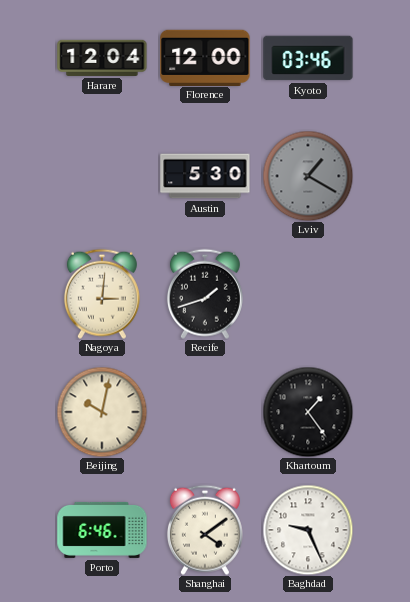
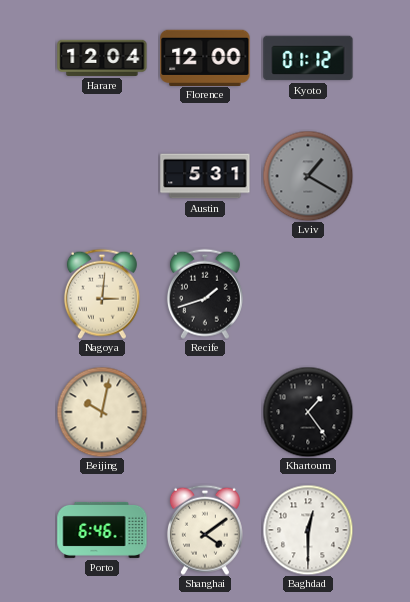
Kyoto: 03:46 -> 01:12 (308, 58)
Austin: 5:30 -> 5:31 (205, 176)
Baghdad: 9:26 -> 12:30 (308, 530)
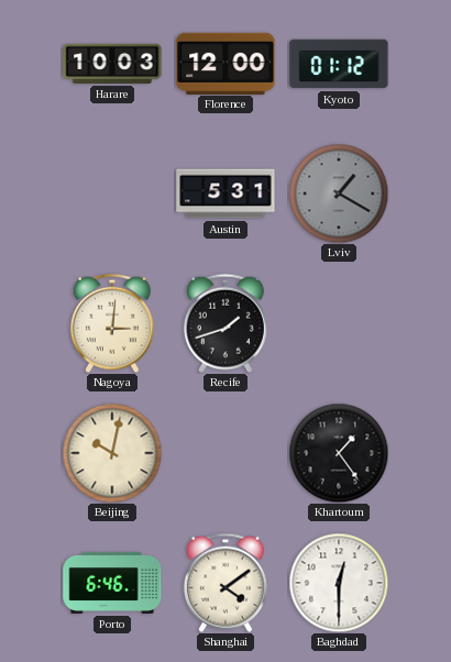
Harare: 12:04 -> 10:03 (112, 64)
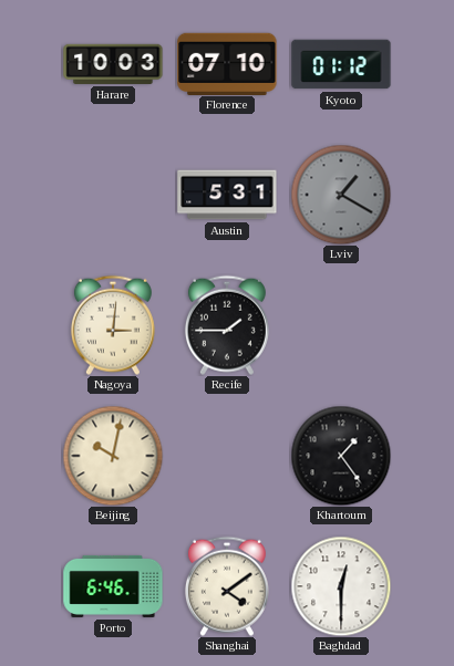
Florence: 12:00 -> 07:10 (227, 63)
Recife: 1:42 -> 1:45 (227, 325)
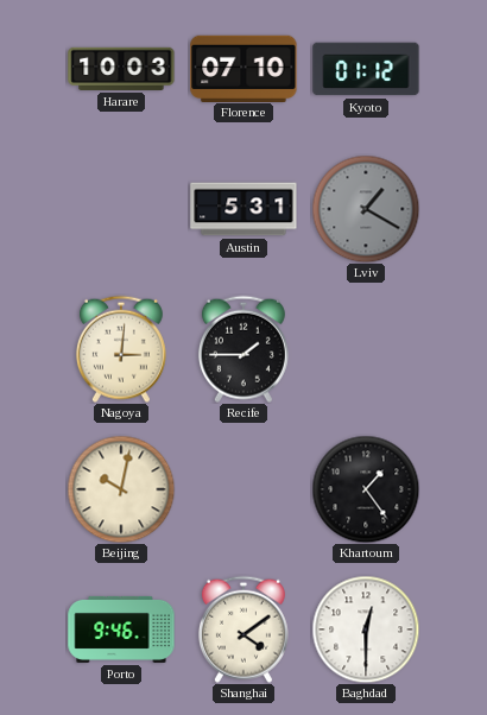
Porto: 6:46 -> 9:46 (121, 629)
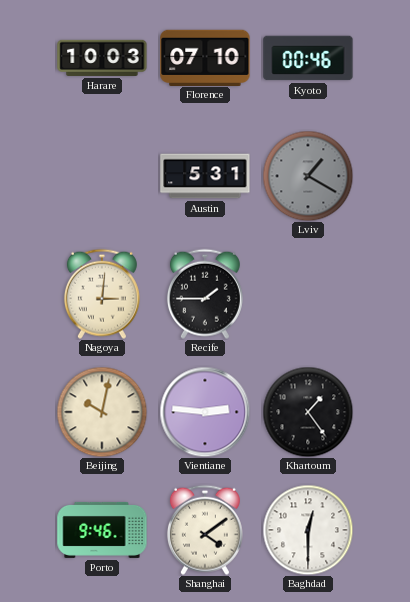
Kyoto: 01:12 -> 00:46 (308, 58)
Vientiane: none -> 2:46 (205, 412)
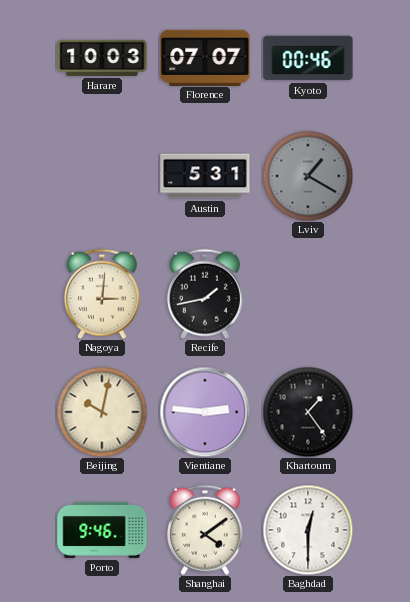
Florence: 07:10 -> 07:07 (205, 57)
Recife: 1:45 -> 1:43 (205, 294)
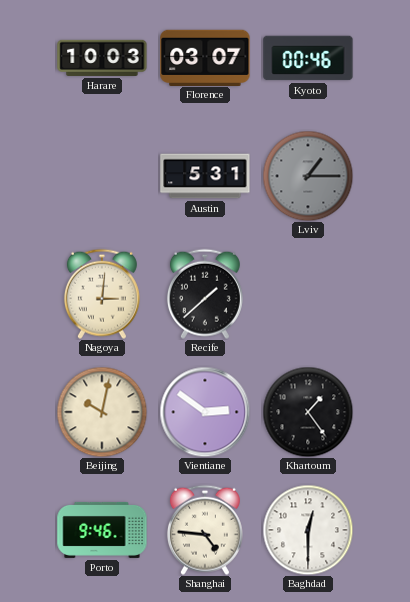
Florence: 07:07 -> 03:07 (205, 57)
Lviv: 1:20 -> 1:15 (308, 176)
Recife: 1:43 -> 1:38 (205, 294)
Vientiane: 2:46 -> 2:51 (205, 412)
Shanghai: 4:09 -> 4:46 (205, 530)
